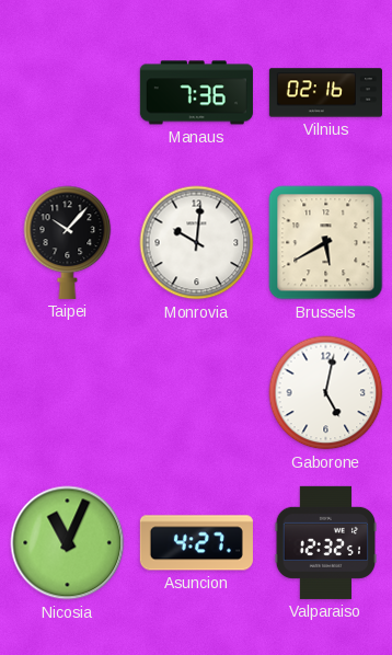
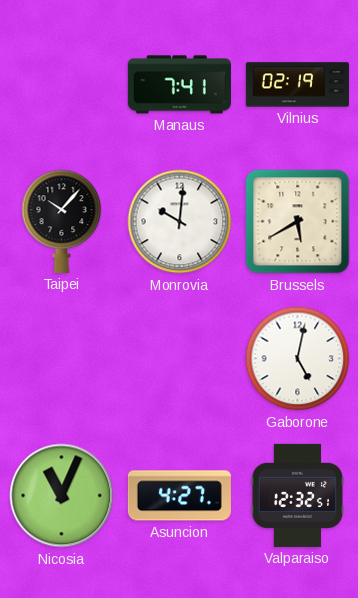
Manaus: 7:36 -> 7:41 (179, 85)
Vilnius: 02:16 -> 02:19 (297, 85)
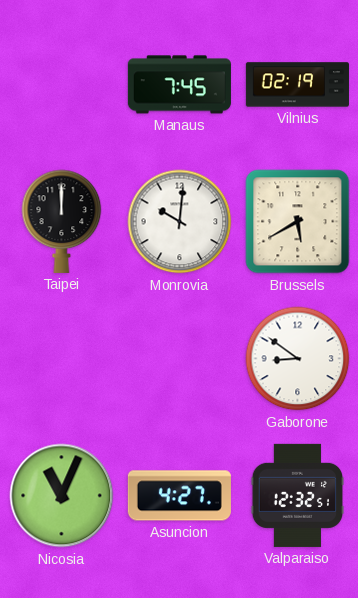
Manaus: 7:41 -> 7:45 (179, 85)
Taipei: 10:07 -> 12:00 (62, 221)
Gaborone: 5:02 -> 8:51 (298, 359)
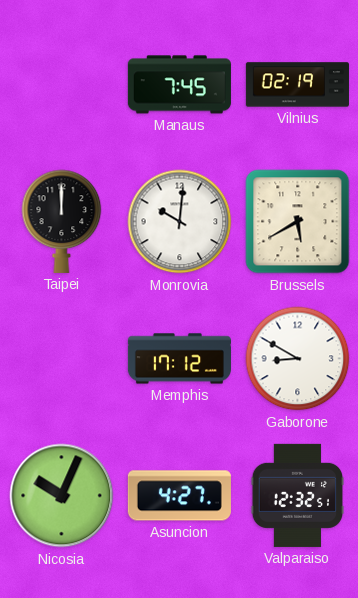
Memphis: none -> 17:12 (179, 359)
Gaborone: 8:51 -> 8:50 (298, 359)
Nicosia: 11:04 -> 10:04 (62, 496)
